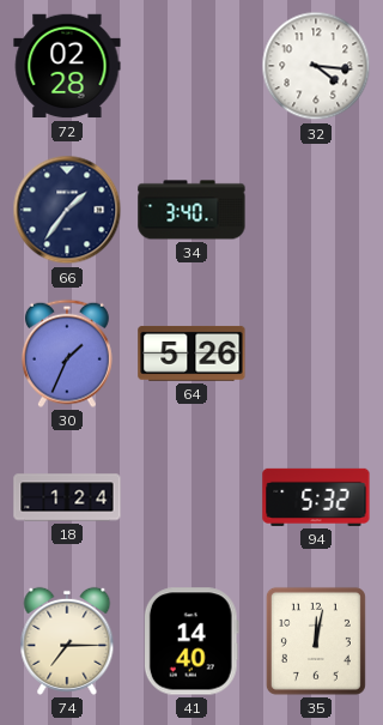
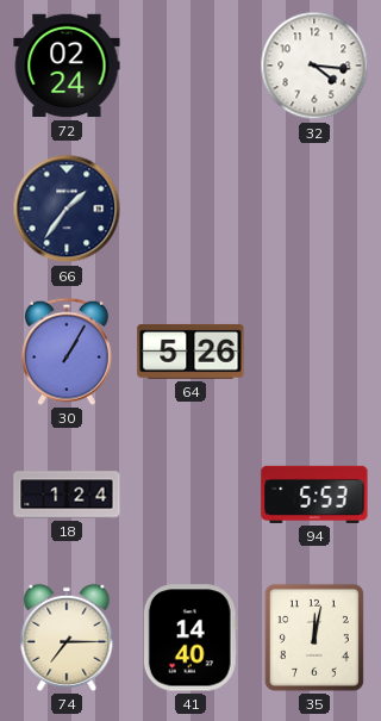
72: 02:28 -> 02:24 (67, 66)
34: 3:40 -> none (191, 210)
30: 1:34 -> 1:05 (67, 352)
94: 5:32 -> 5:53 (314, 495)
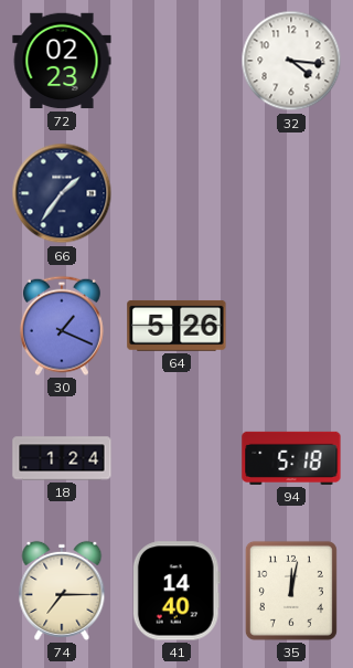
72: 02:24 -> 02:23 (62, 61)
30: 1:05 -> 1:19 (62, 326)
94: 5:53 -> 5:18 (291, 458)
